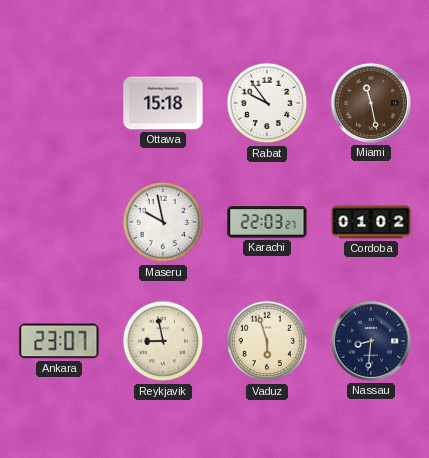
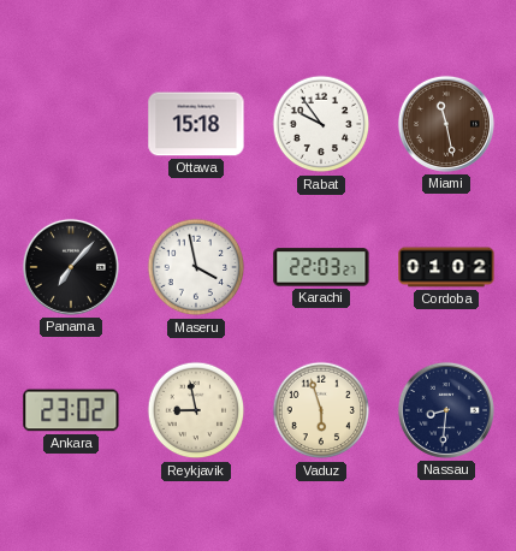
Panama: none -> 7:07 (71, 267)
Maseru: 9:58 -> 3:58 (196, 267)
Ankara: 23:07 -> 23:02 (71, 410)
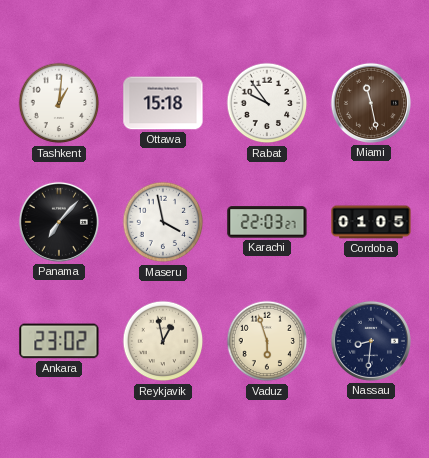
Tashkent: none -> 1:01 (59, 103)
Cordoba: 01:02 -> 01:05 (371, 222)
Reykjavik: 8:58 -> 12:58 (163, 341)
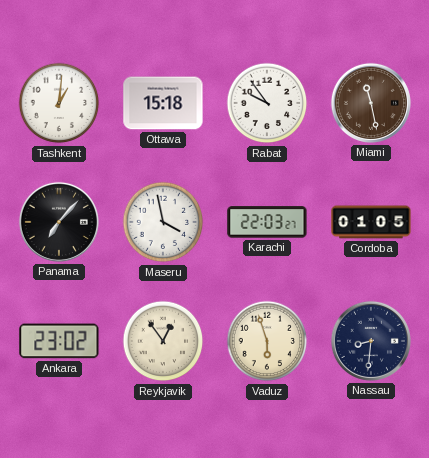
Reykjavik: 12:58 -> 12:54 (163, 341)
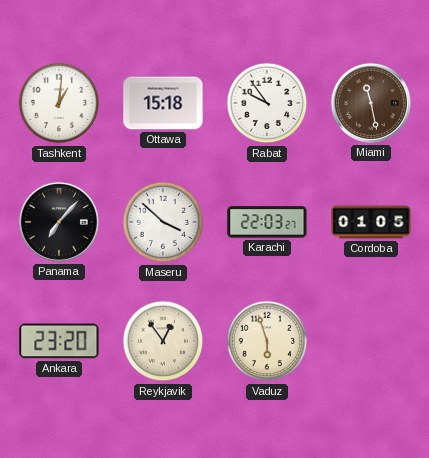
Maseru: 3:58 -> 3:52 (163, 222)
Ankara: 23:02 -> 23:20 (59, 341)
Nassau: 8:31 -> none (371, 341)
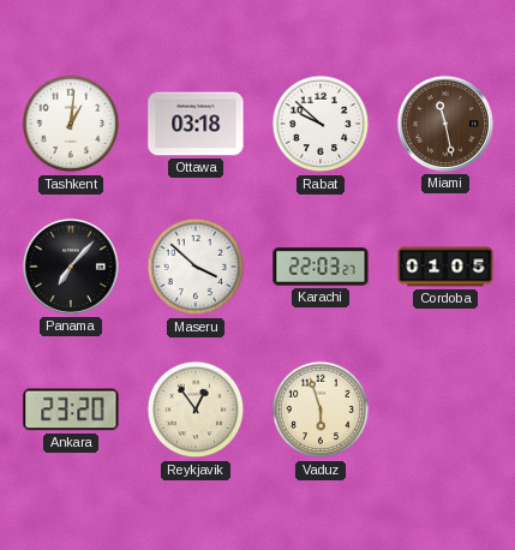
Ottawa: 15:18 -> 03:18 (196, 124)
Rabat: 9:54 -> 9:52 (321, 124)
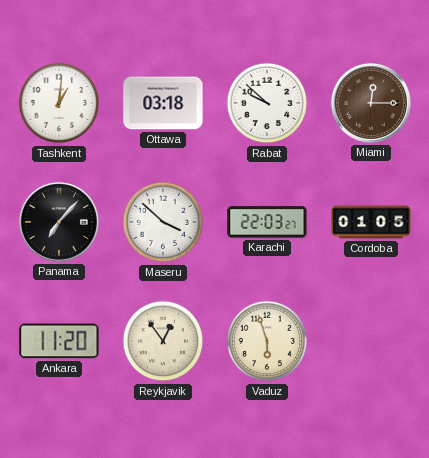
Miami: 11:28 -> 12:15 (371, 103)
Ankara: 23:20 -> 11:20 (59, 341)
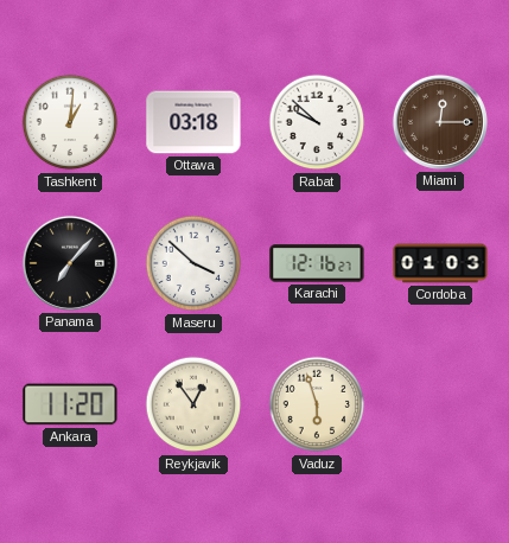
Karachi: 22:03 -> 12:16 (317, 263)
Cordoba: 01:05 -> 01:03 (440, 263)
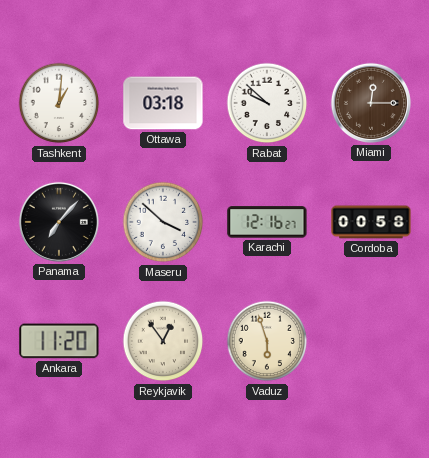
Cordoba: 01:03 -> 00:58 (371, 222)
